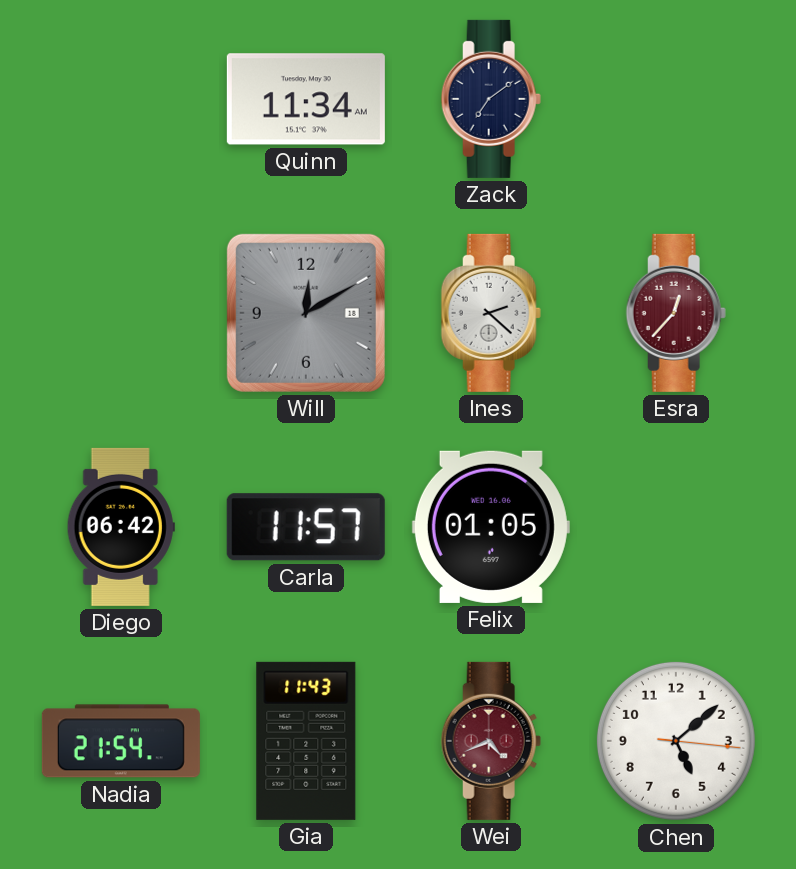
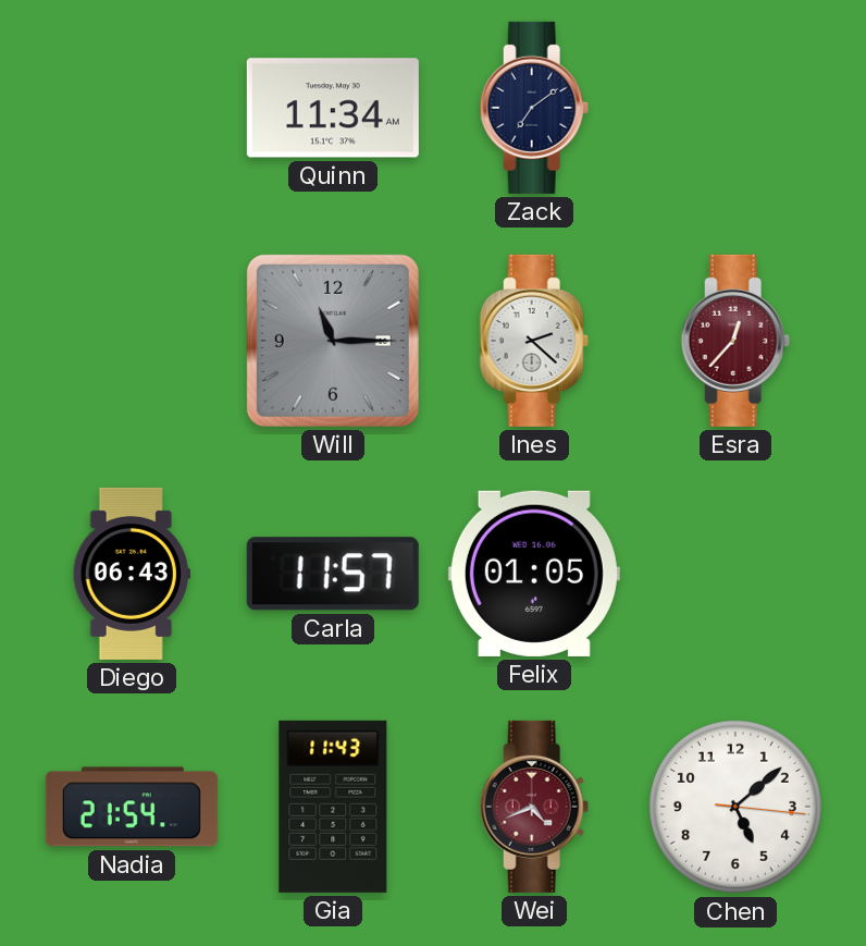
Will: 12:10 -> 11:15 (333, 341)
Diego: 06:42 -> 06:43 (132, 574)
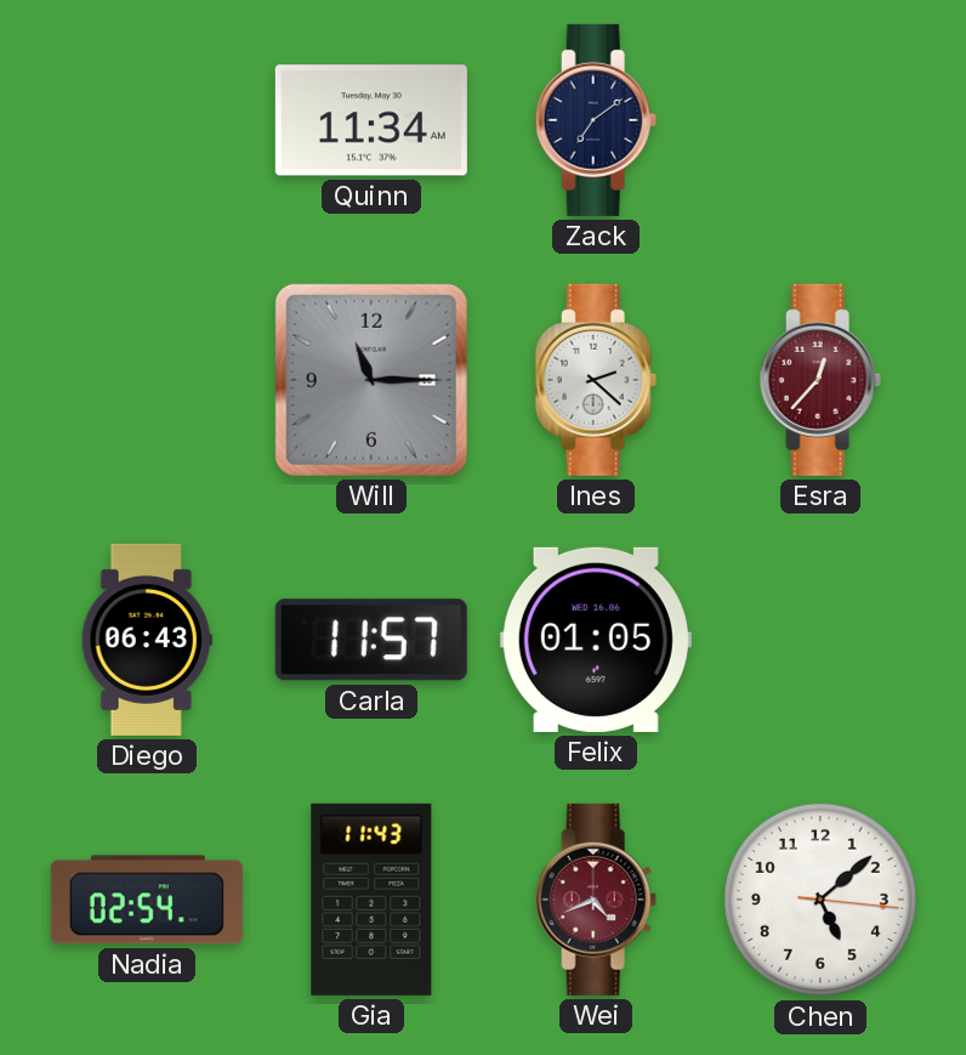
Nadia: 21:54 -> 02:54 (147, 900)
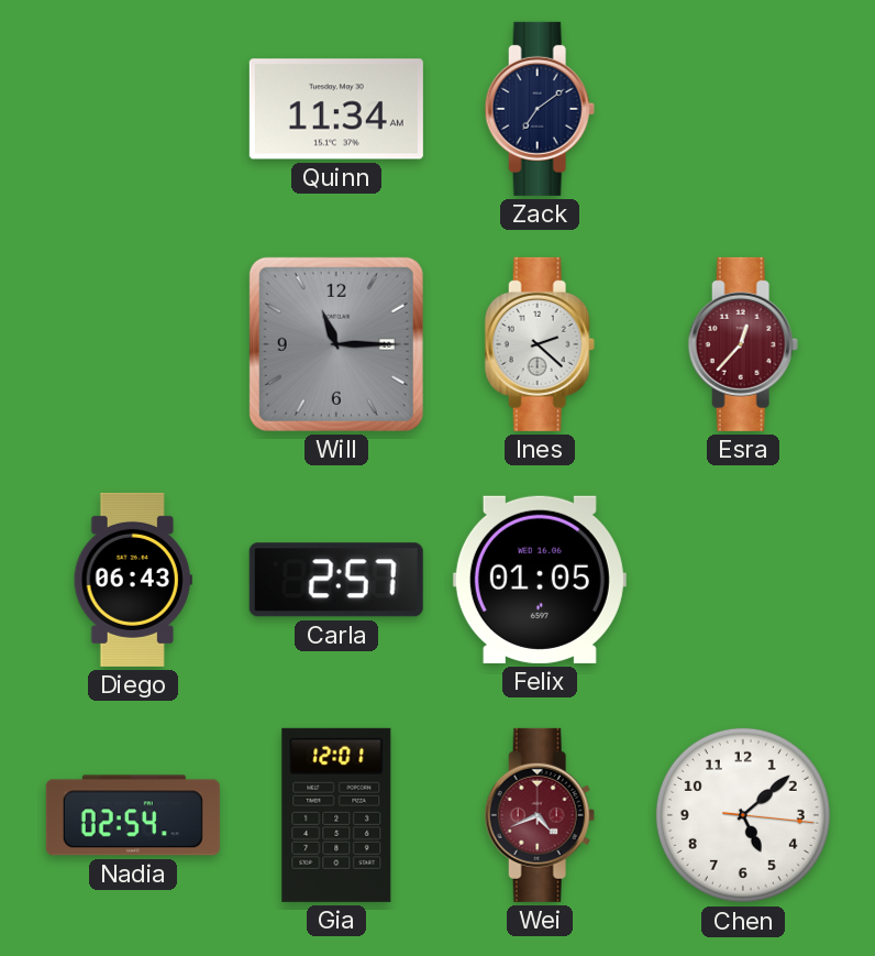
Carla: 11:57 -> 2:57 (336, 580)
Gia: 11:43 -> 12:01 (336, 815)
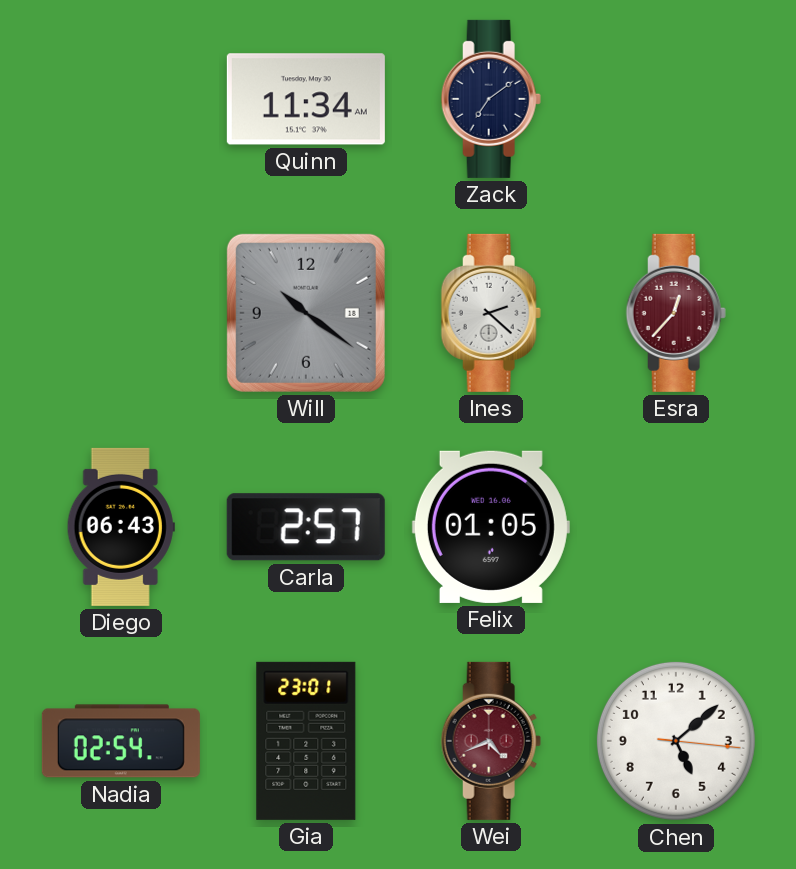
Will: 11:15 -> 10:21 (306, 313)
Gia: 12:01 -> 23:01 (306, 741)
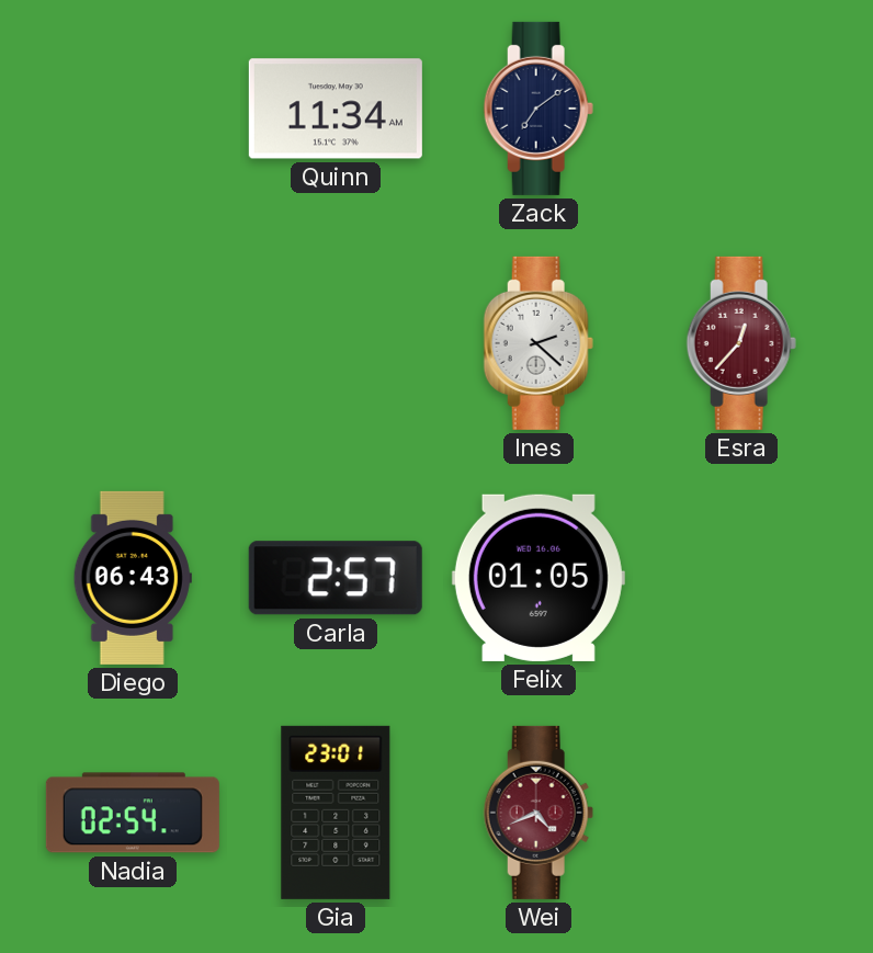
Will: 10:21 -> none (306, 313)
Chen: 5:08 -> none (676, 741)
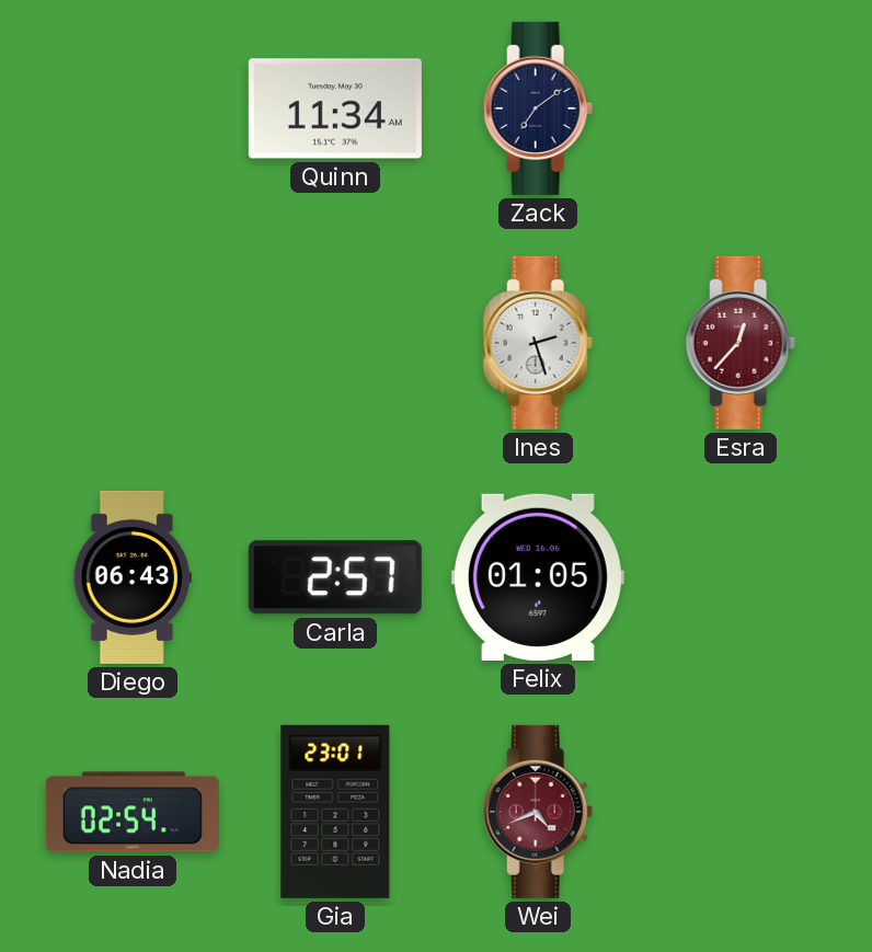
Ines: 2:22 -> 2:27 (538, 343)
